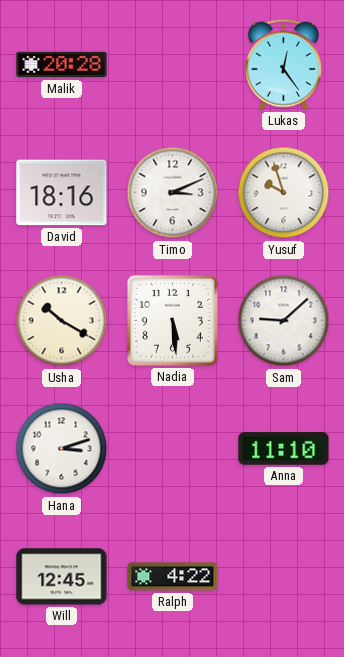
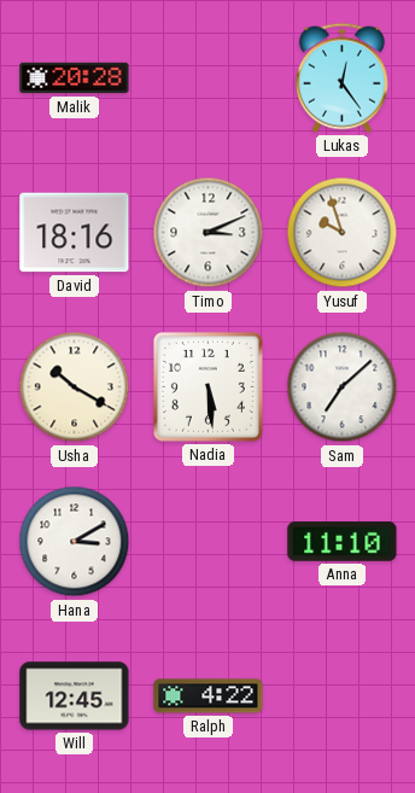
Sam: 9:08 -> 7:08 (343, 387)
Hana: 3:12 -> 3:10 (75, 542)
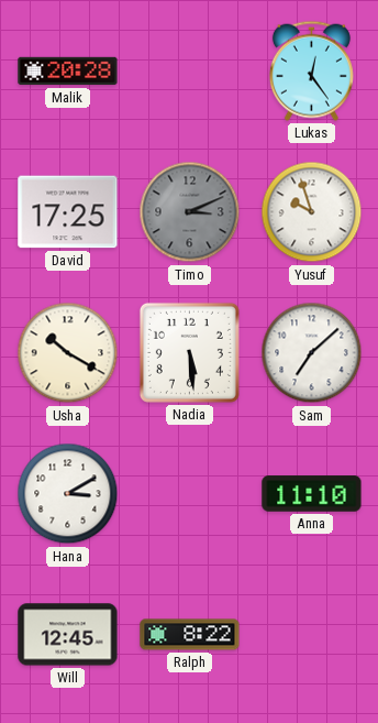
David: 18:16 -> 17:25 (68, 212)
Timo dial: white -> grey (190, 212)
Ralph: 4:22 -> 8:22 (190, 635)
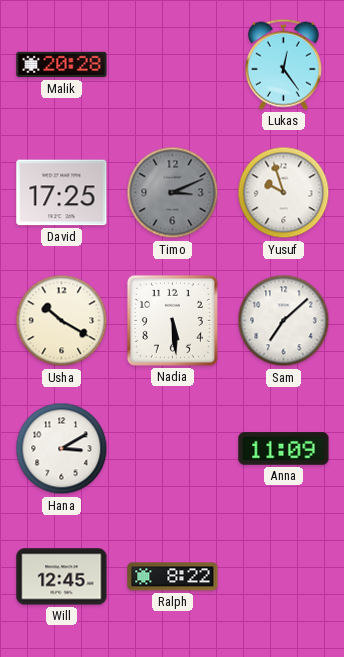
Anna: 11:10 -> 11:09 (284, 449)
